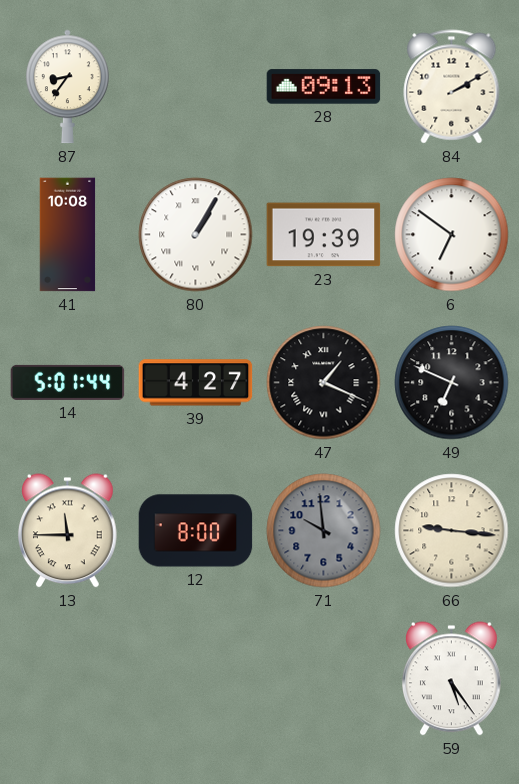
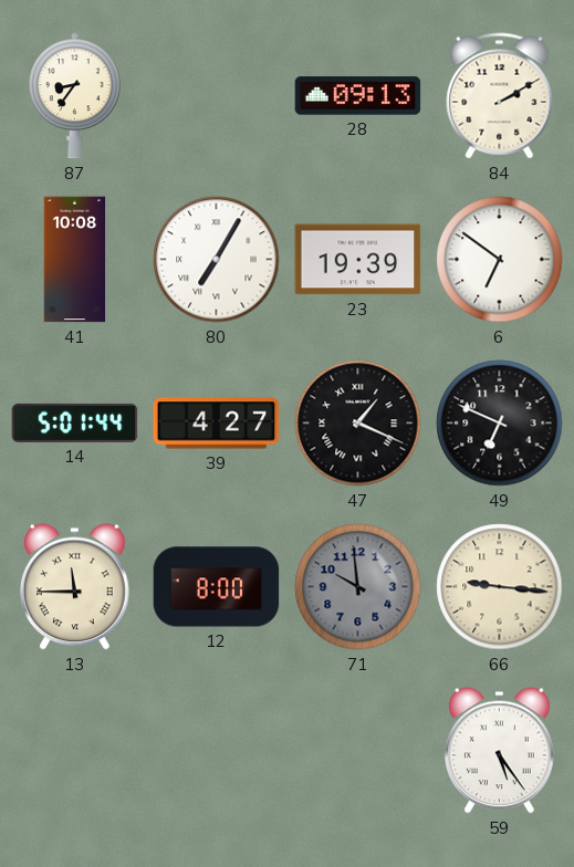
80: 1:05 -> 7:05 (217, 260)
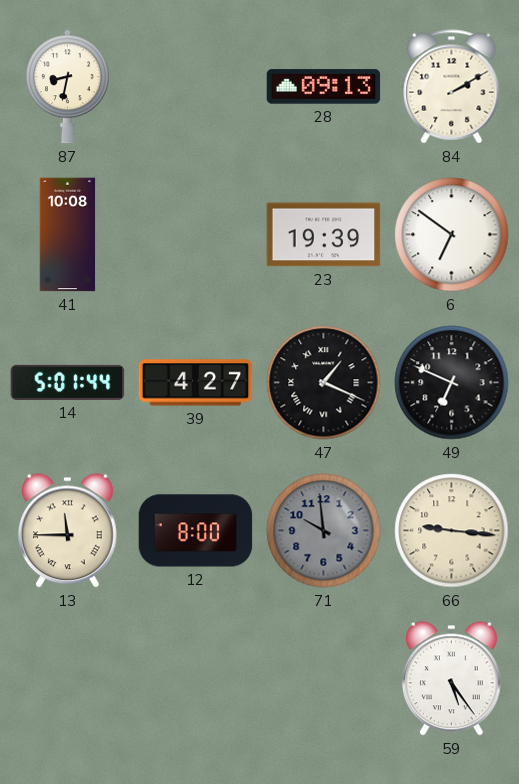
87: 8:36 -> 8:32 (67, 87)
80: 7:05 -> none (217, 260)
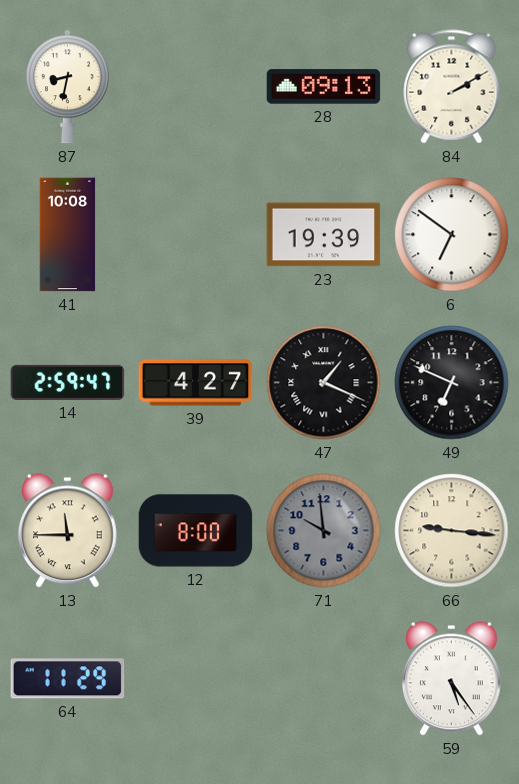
14: 5:01 -> 2:59 (68, 382)
64: none -> 11:29 (68, 679)
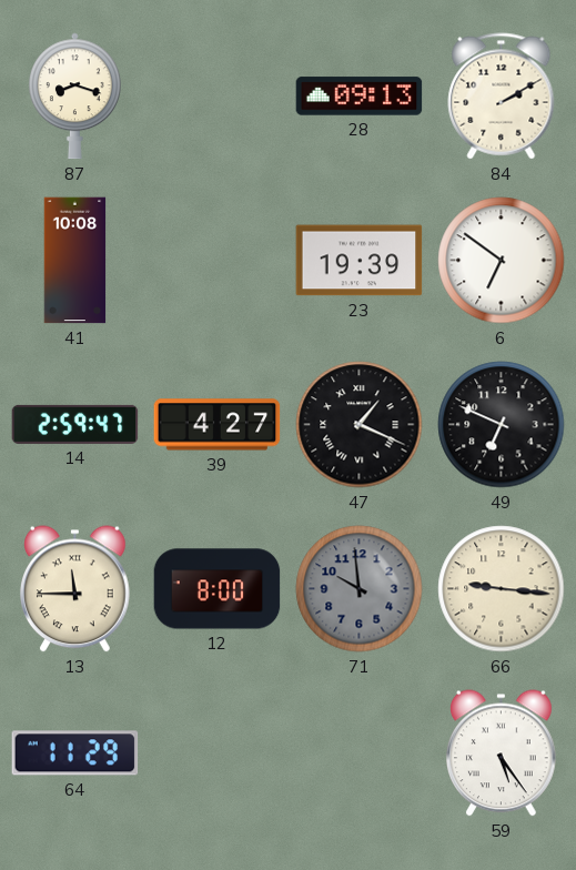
87: 8:32 -> 8:18 (74, 97)
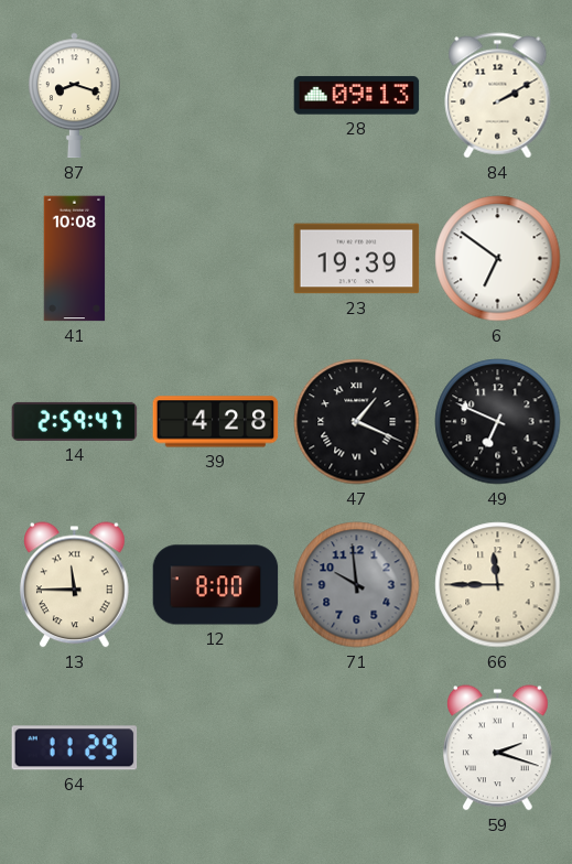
39: 4:27 -> 4:28 (216, 422)
66: 9:16 -> 11:45 (498, 585)
59: 5:24 -> 2:18 (498, 748)
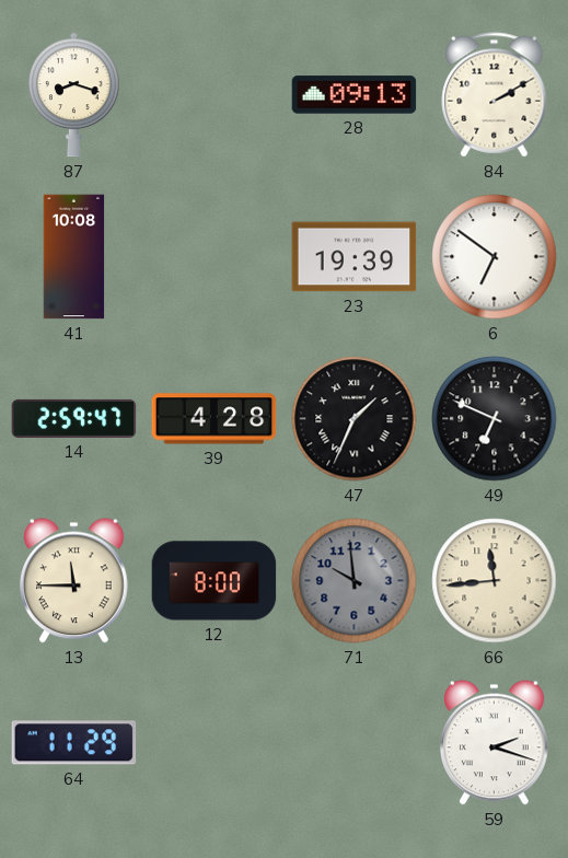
47: 1:19 -> 1:34 (355, 419)
66: 11:45 -> 11:44 (495, 581)
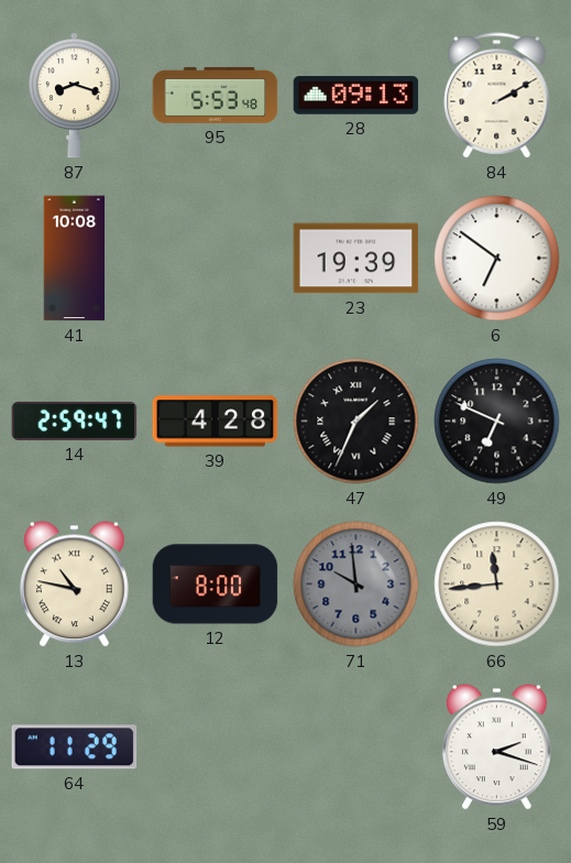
95: none -> 5:53 (216, 95)
13: 11:45 -> 10:47 (75, 585)
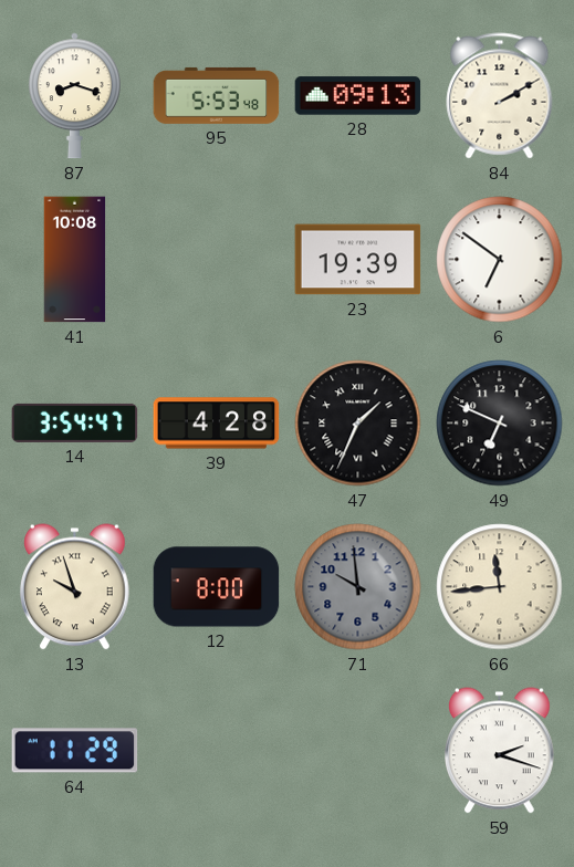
14: 2:59 -> 3:54 (75, 422)
13: 10:47 -> 9:57 (75, 587)
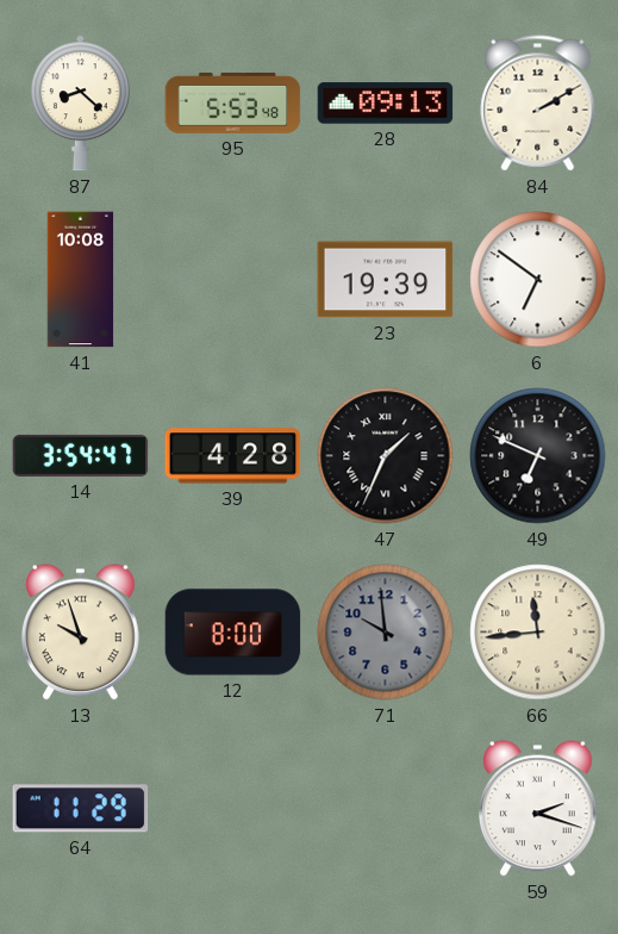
87: 8:18 -> 8:22 (80, 104)
